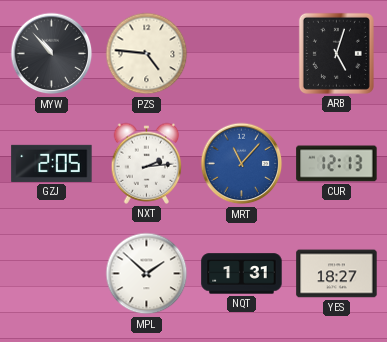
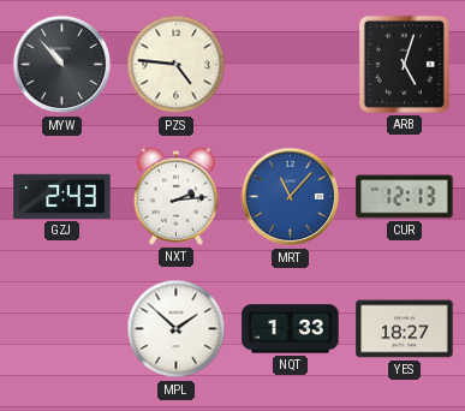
GZJ: 2:05 -> 2:43 (62, 196)
NQT: 1:31 -> 1:33 (291, 329)
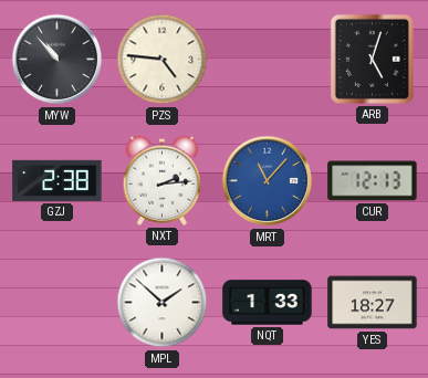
GZJ: 2:43 -> 2:38 (58, 180)
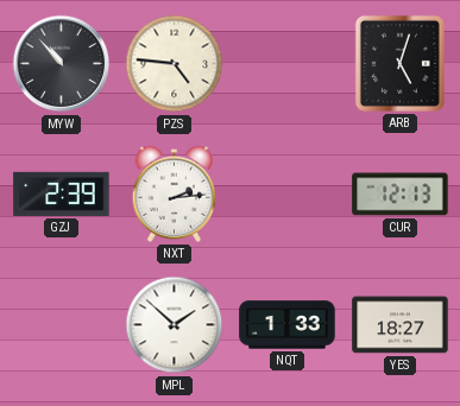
GZJ: 2:38 -> 2:39 (62, 194)
MRT: 11:07 -> none (268, 181)
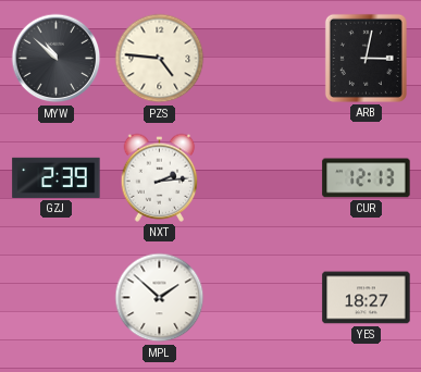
MYW: 10:53 -> 10:52 (57, 59)
ARB: 5:03 -> 3:02 (366, 58)
NQT: 1:33 -> none (288, 325)
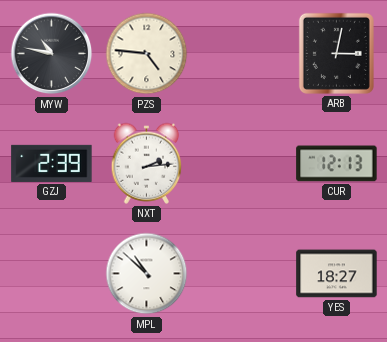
MYW: 10:52 -> 10:47 (52, 54)
MPL: 1:52 -> 10:52 (147, 274)
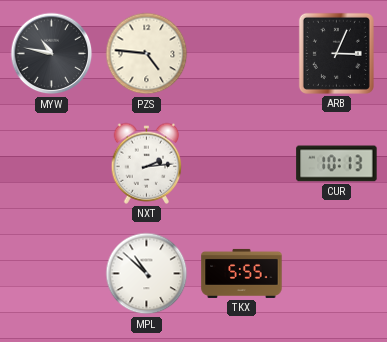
ARB: 3:02 -> 3:04 (336, 53)
GZJ: 2:39 -> none (52, 163)
CUR: 12:13 -> 10:13 (337, 164)
TKX: none -> 5:55 (242, 273)
YES: 18:27 -> none (337, 274)
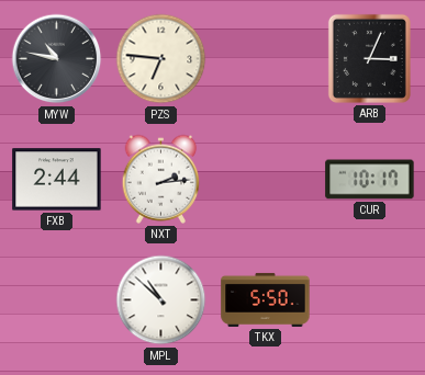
PZS: 4:46 -> 6:46 (161, 59)
FXB: none -> 2:44 (57, 180)
CUR: 10:13 -> 10:17 (370, 180)
TKX: 5:55 -> 5:50 (266, 299)
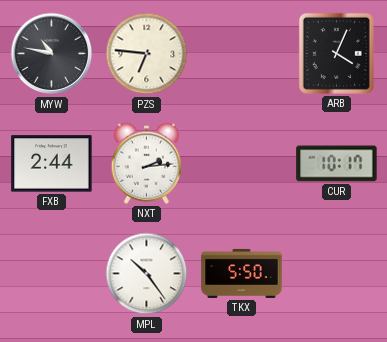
ARB: 3:04 -> 4:04 (336, 53)
MPL: 10:52 -> 10:24 (147, 274)
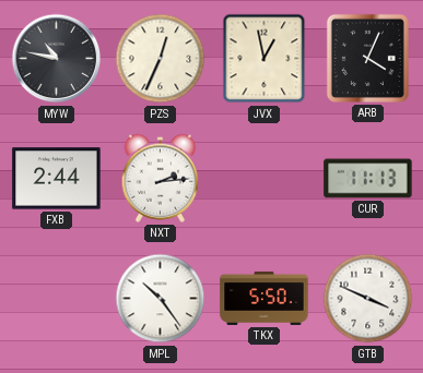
PZS: 6:46 -> 12:34 (161, 59)
JVX: none -> 12:58 (265, 59)
CUR: 10:17 -> 11:13 (368, 179)
GTB: none -> 3:49 (368, 299)
